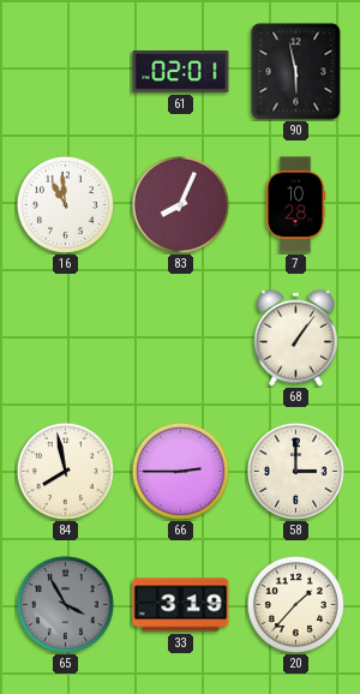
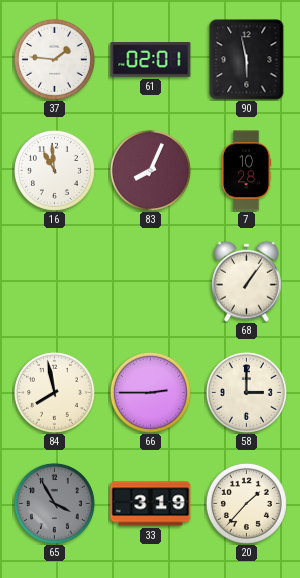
37: none -> 1:46 (54, 59)
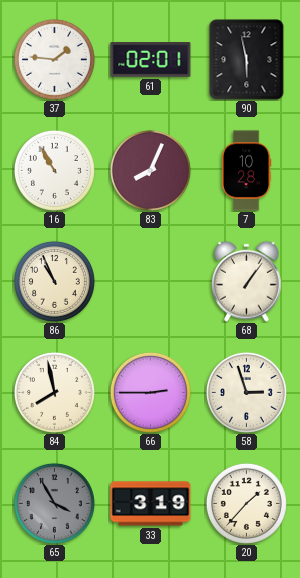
16: 10:59 -> 10:55 (54, 170)
86: none -> 10:56 (54, 281)
58: 3:00 -> 2:57 (246, 392)
